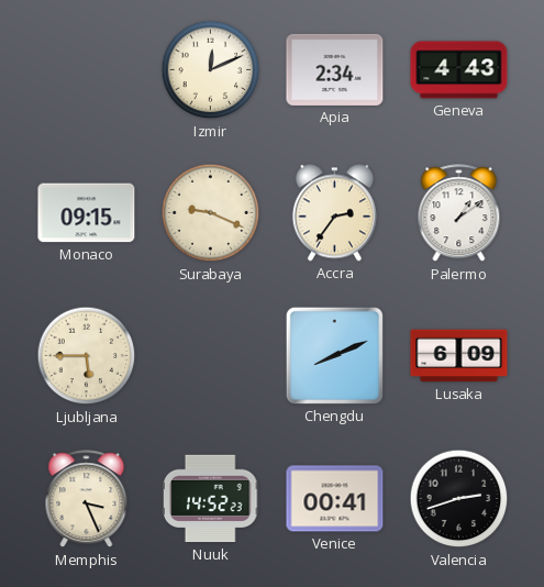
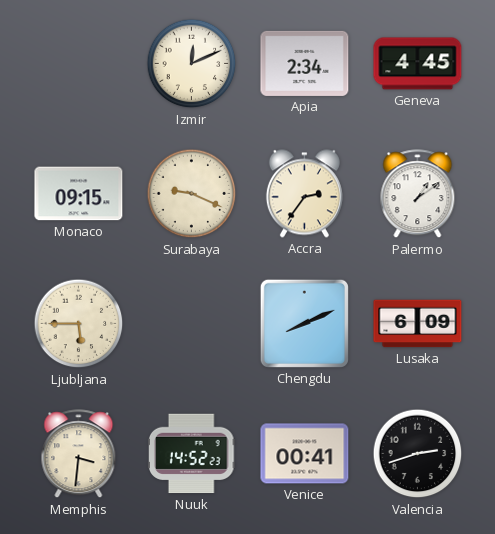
Geneva: 4:43 -> 4:45 (418, 64)
Memphis: 3:26 -> 3:31 (79, 454)
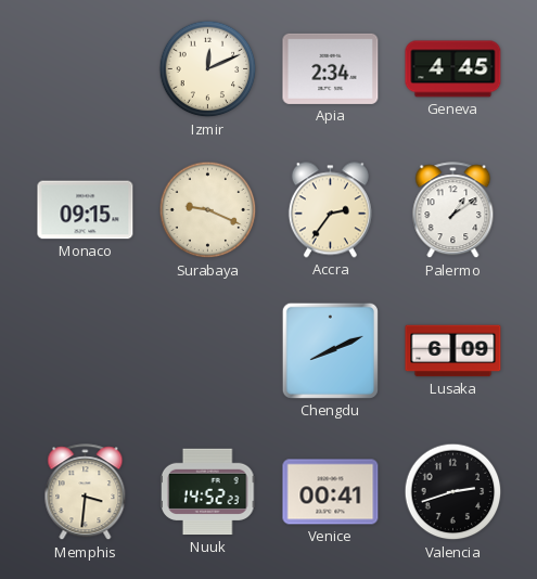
Ljubljana: 5:45 -> none (79, 324)
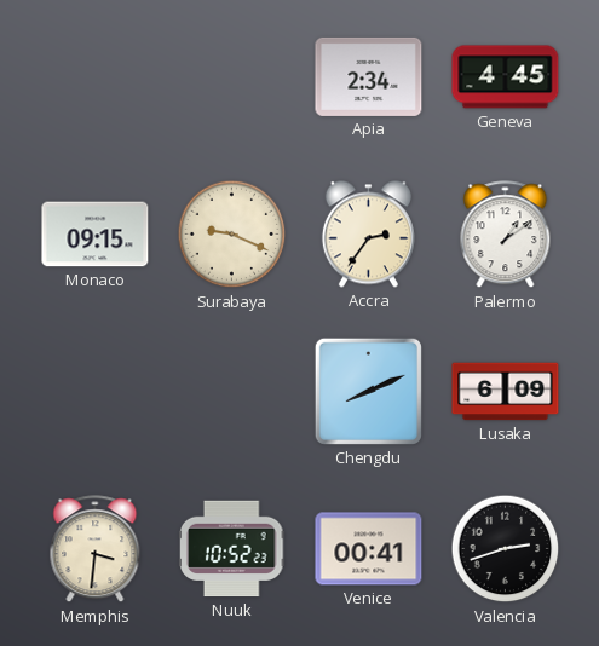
Izmir: 12:11 -> none (208, 69)
Nuuk: 14:52 -> 10:52 (232, 549)
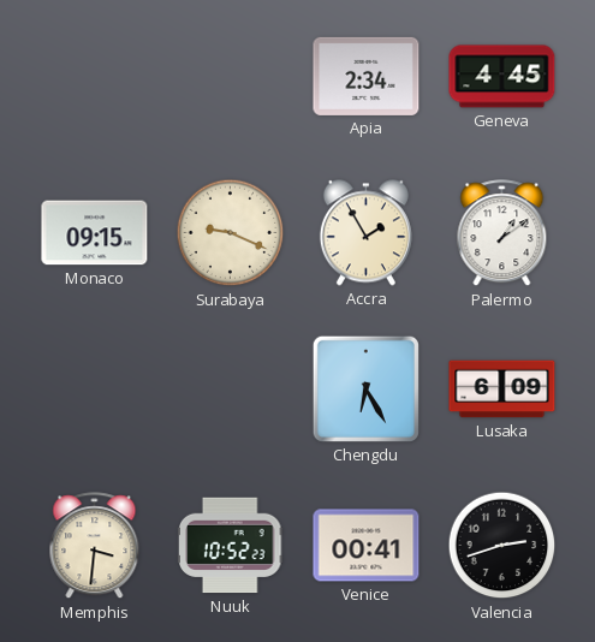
Accra: 2:36 -> 1:55 (365, 233)
Chengdu: 8:11 -> 6:25 (365, 388)
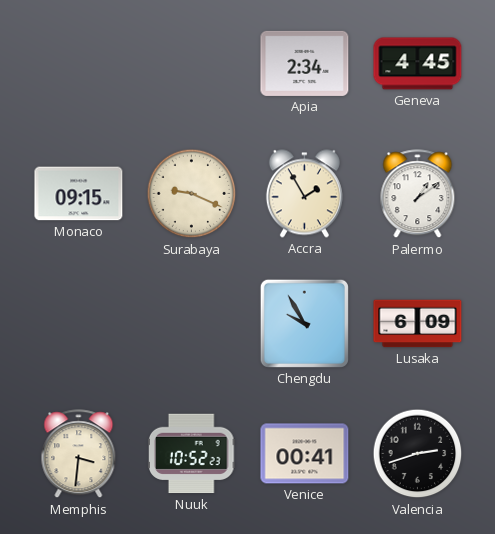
Chengdu: 6:25 -> 9:55 (304, 323)
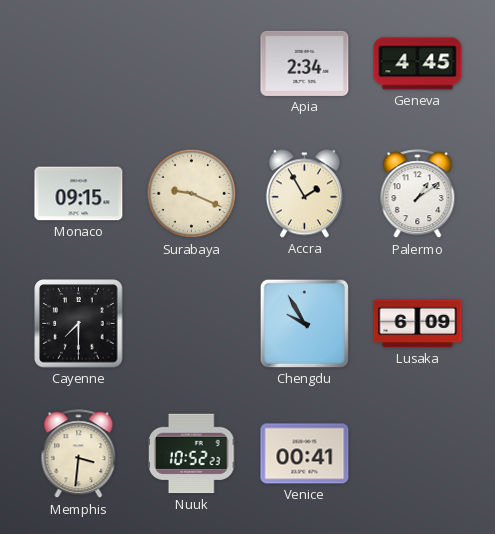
Cayenne: none -> 7:30 (79, 324)
Valencia: 2:42 -> none (418, 454)
